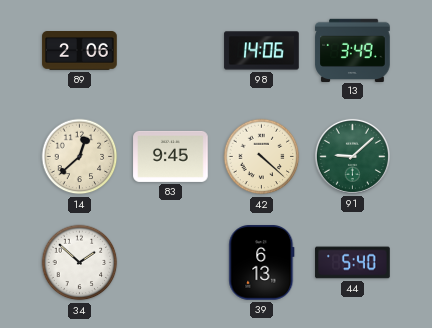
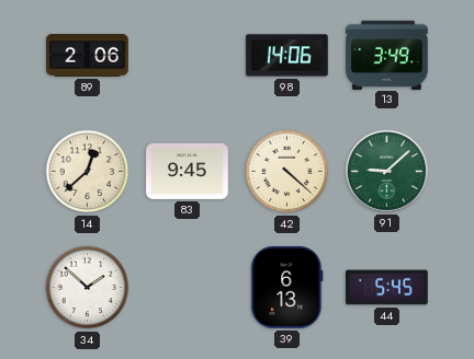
44: 5:40 -> 5:45 (387, 288)
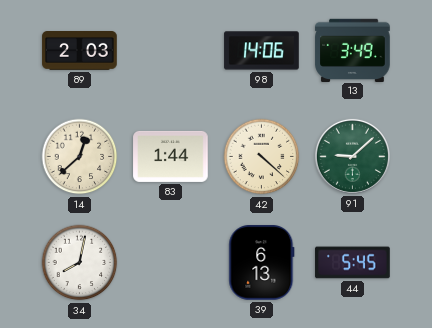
89: 2:06 -> 2:03 (80, 51)
83: 9:45 -> 1:44 (171, 156)
34: 1:52 -> 8:02 (80, 263)
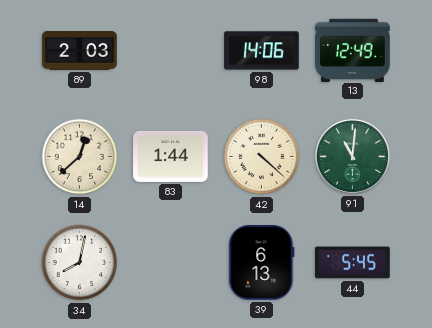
13: 3:49 -> 12:49 (353, 50)
91: 9:08 -> 11:01 (352, 156)
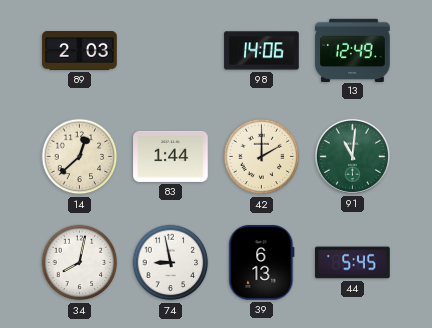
42: 4:22 -> 2:00 (262, 157)
74: none -> 8:58 (171, 263)
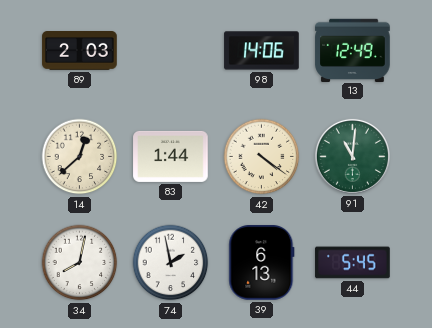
42: 2:00 -> 4:21 (262, 157)
74: 8:58 -> 1:58 (171, 263)
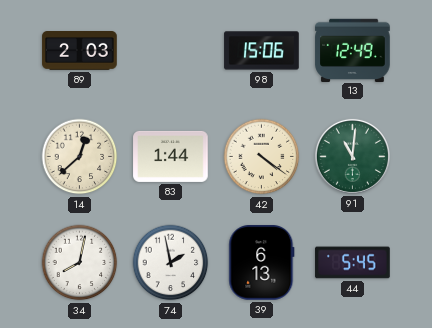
98: 14:06 -> 15:06 (262, 51)
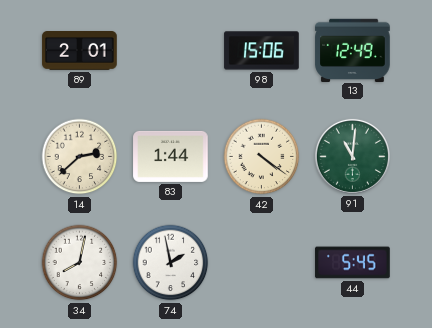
89: 2:03 -> 2:01 (80, 51)
14: 12:38 -> 2:38 (80, 157)
39: 6:13 -> none (262, 263)
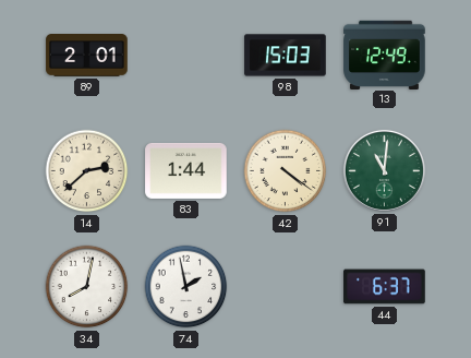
98: 15:06 -> 15:03 (286, 56)
44: 5:45 -> 6:37 (385, 287)
